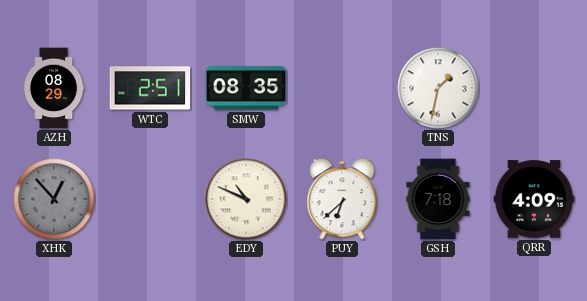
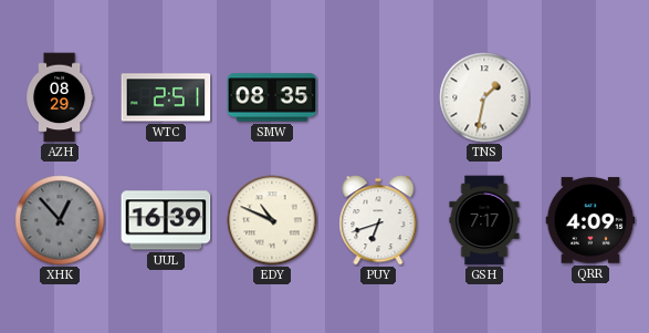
UUL: none -> 16:39 (166, 220)
PUY: 6:38 -> 6:42 (378, 220)
GSH: 7:18 -> 7:17 (484, 220)
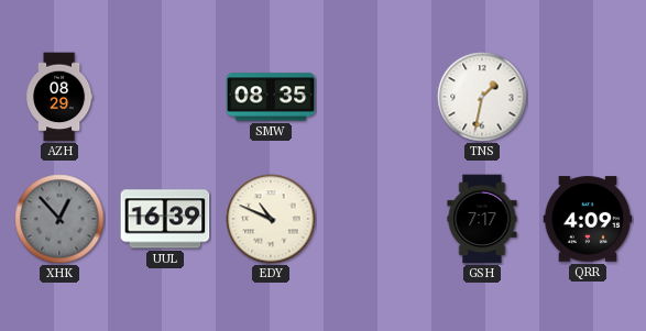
WTC: 2:51 -> none (166, 97)
PUY: 6:42 -> none (378, 220)
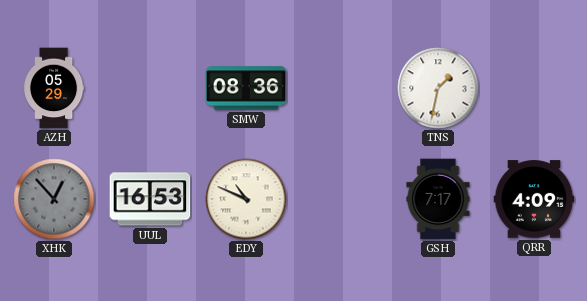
AZH: 08:29 -> 05:29 (55, 88)
SMW: 08:35 -> 08:36 (246, 88)
UUL: 16:39 -> 16:53 (150, 199)
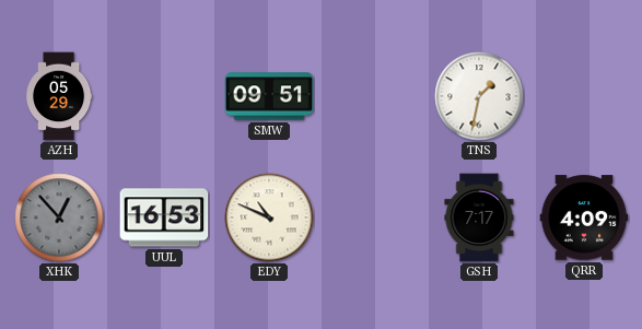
SMW: 08:36 -> 09:51 (269, 96)
